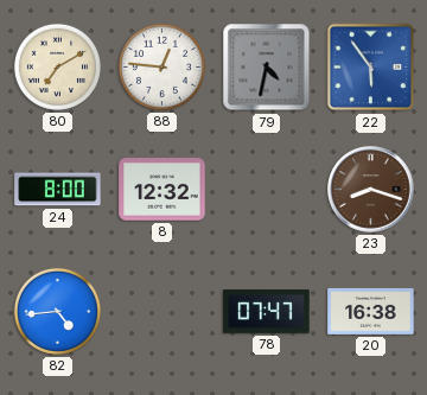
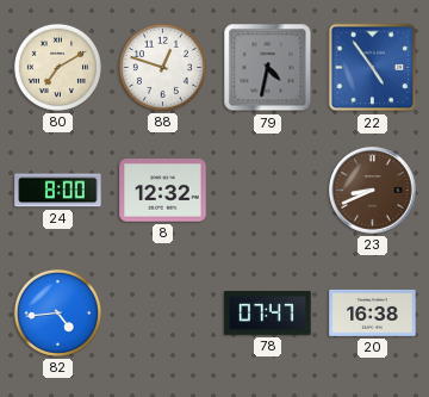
88: 12:46 -> 12:48 (162, 67)
22: 5:54 -> 4:54 (373, 68)
23: 8:18 -> 8:41 (373, 191)
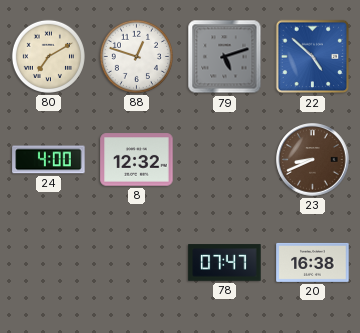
79: 4:32 -> 5:12 (225, 57)
22: 4:54 -> 4:52 (313, 57)
24: 8:00 -> 4:00 (49, 160)
82: 4:44 -> none (57, 312)
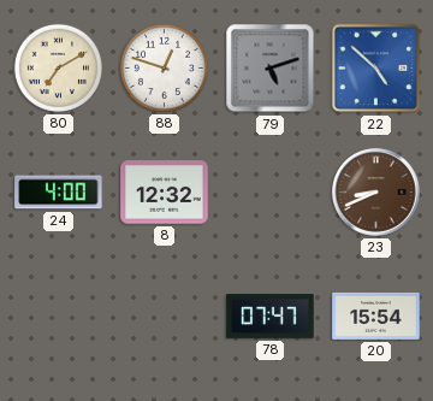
20: 16:38 -> 15:54 (376, 316)
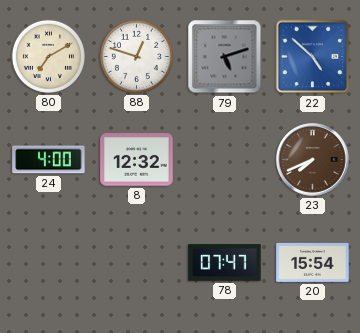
23: 8:41 -> 7:41 (313, 160)
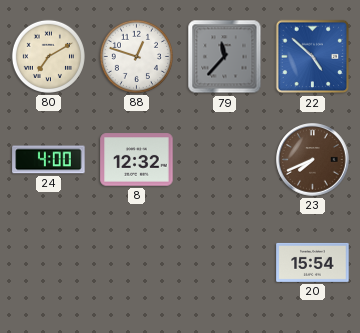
79: 5:12 -> 11:37 (225, 57)
78: 07:47 -> none (225, 263)
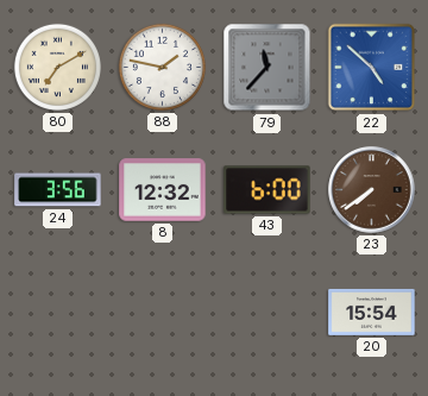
88: 12:48 -> 1:47 (162, 67)
24: 4:00 -> 3:56 (58, 190)
43: none -> 6:00 (267, 190)
23: 7:41 -> 7:39 (372, 190)
